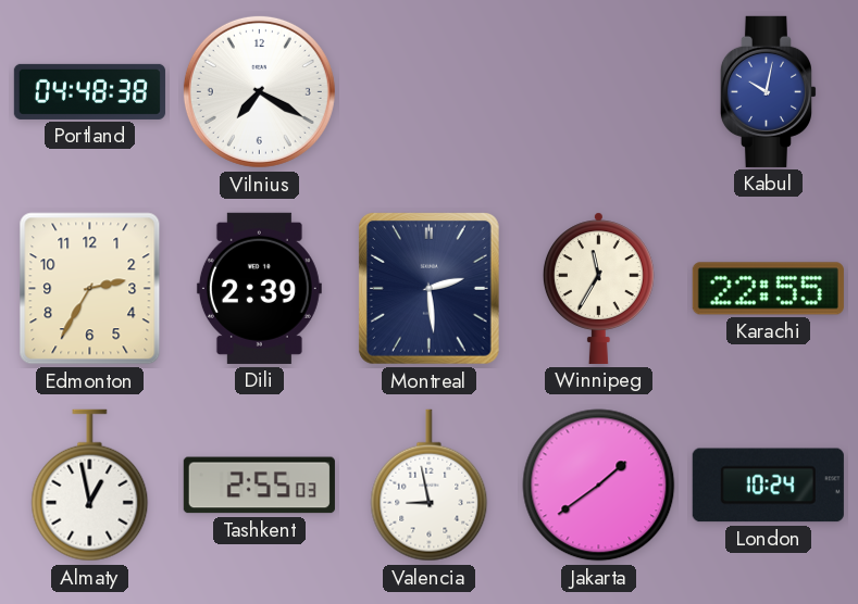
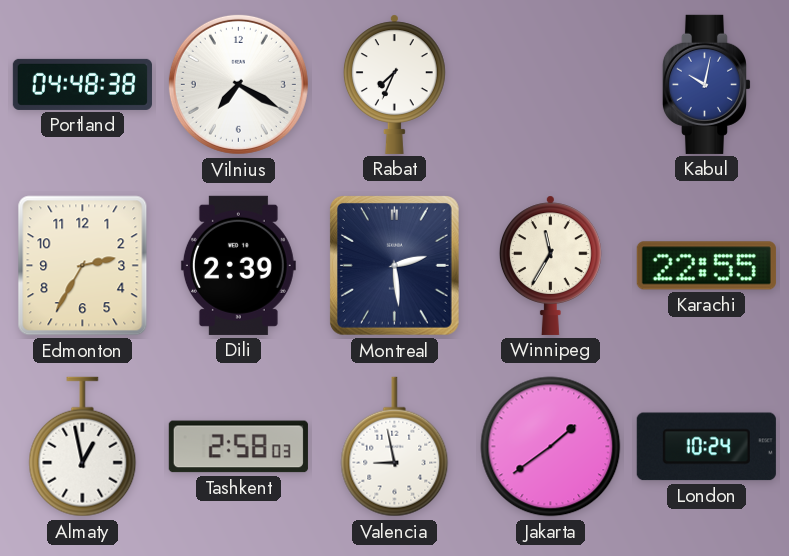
Rabat: none -> 7:34 (394, 84)
Tashkent: 2:55 -> 2:58 (238, 447)
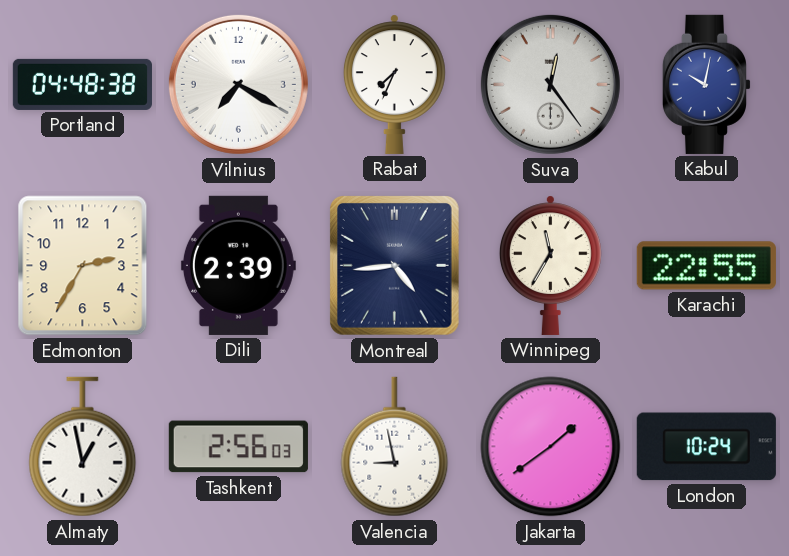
Suva: none -> 12:24 (550, 84)
Montreal: 2:29 -> 4:44 (394, 266)
Tashkent: 2:58 -> 2:56 (238, 447)
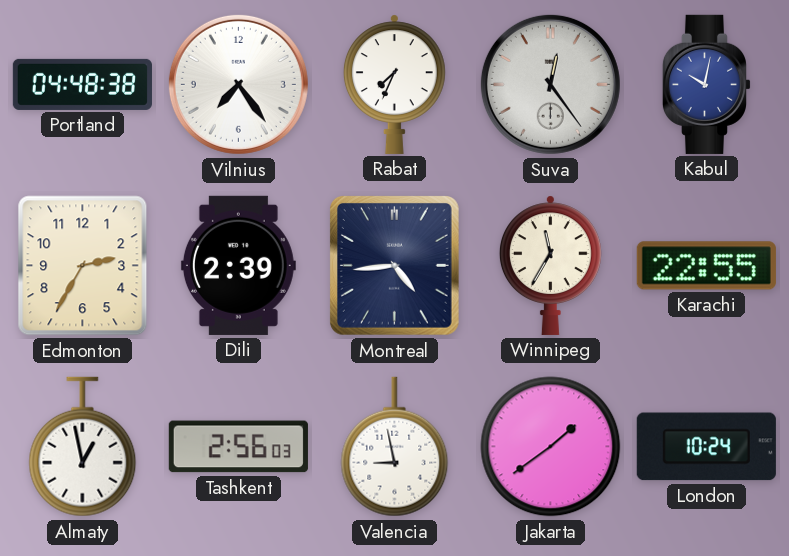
Vilnius: 7:20 -> 7:24 (238, 84)
